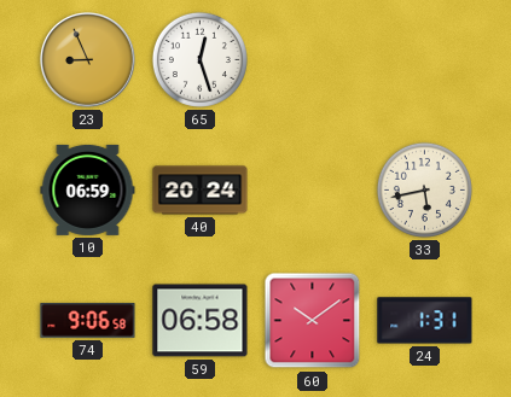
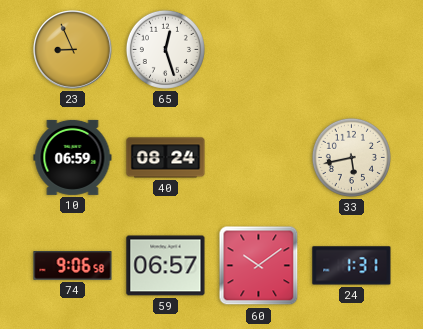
40: 20:24 -> 08:24 (166, 158)
59: 06:58 -> 06:57 (166, 266)
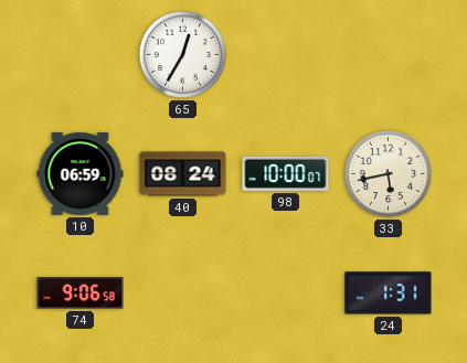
23: 8:56 -> none (73, 50)
65: 12:27 -> 12:35 (182, 54)
98: none -> 10:00 (286, 173)
59: 06:57 -> none (166, 266)
60: 10:09 -> none (259, 266)
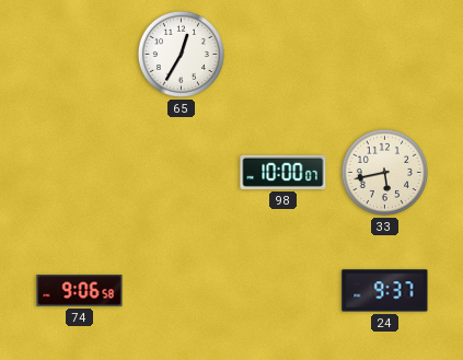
10: 06:59 -> none (81, 173)
40: 08:24 -> none (183, 174)
24: 1:31 -> 9:37 (385, 291)
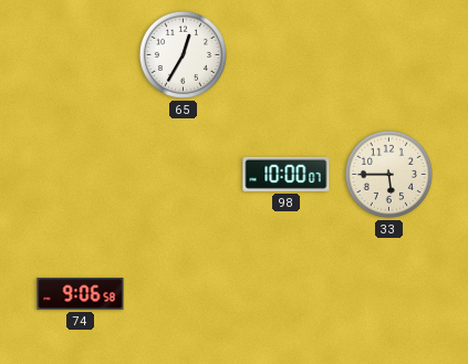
33: 5:43 -> 5:45 (388, 174)
24: 9:37 -> none (385, 291)
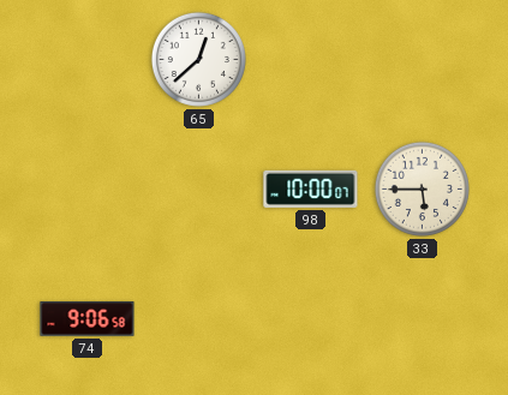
65: 12:35 -> 12:38 (198, 59)
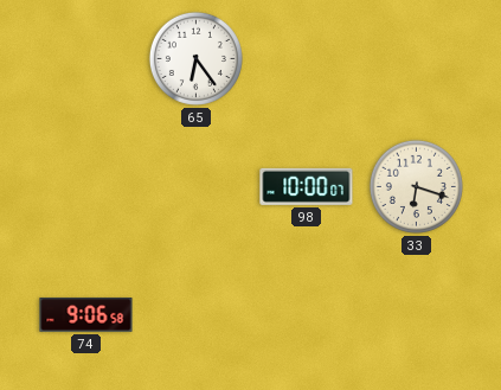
65: 12:38 -> 6:24 (195, 58)
33: 5:45 -> 6:18 (416, 186)
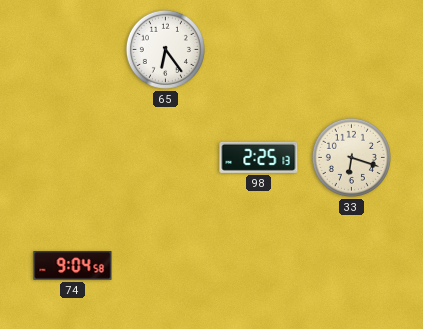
98: 10:00 -> 2:25 (259, 157)
74: 9:06 -> 9:04 (73, 266)
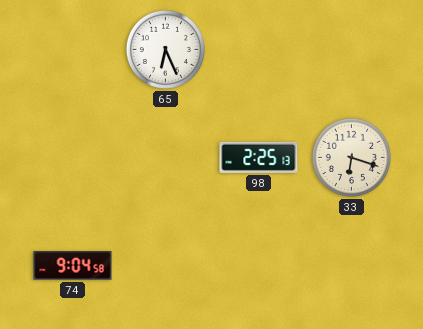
65: 6:24 -> 6:26 (165, 49)
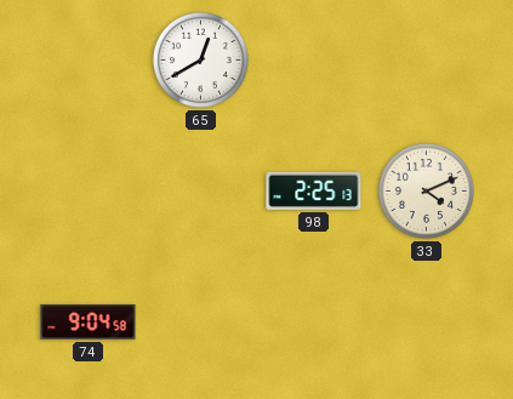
65: 6:26 -> 12:40 (200, 59)
33: 6:18 -> 4:11 (426, 190)
